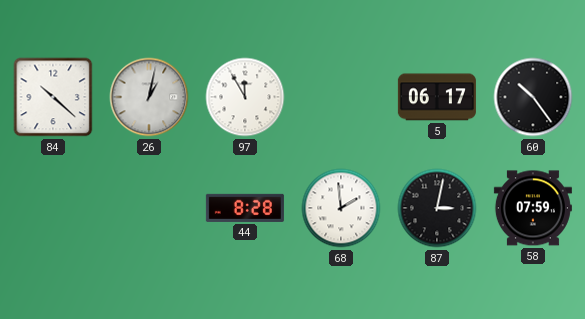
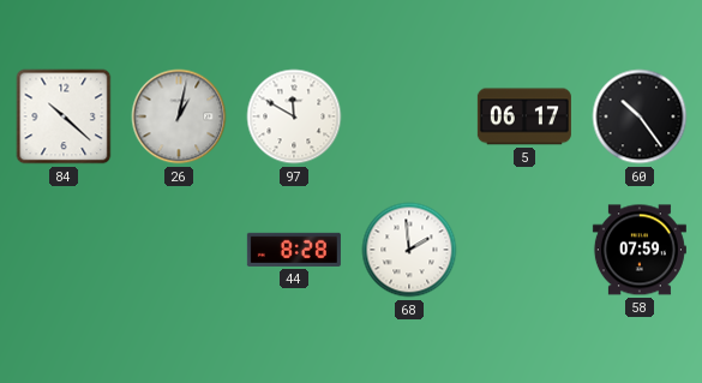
97: 11:55 -> 11:50 (294, 116)
87: 3:02 -> none (437, 208)
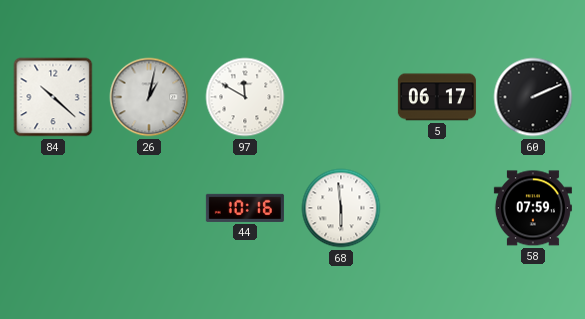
60: 10:24 -> 2:11 (533, 97)
44: 8:28 -> 10:16 (245, 208)
68: 1:59 -> 5:59 (341, 208)
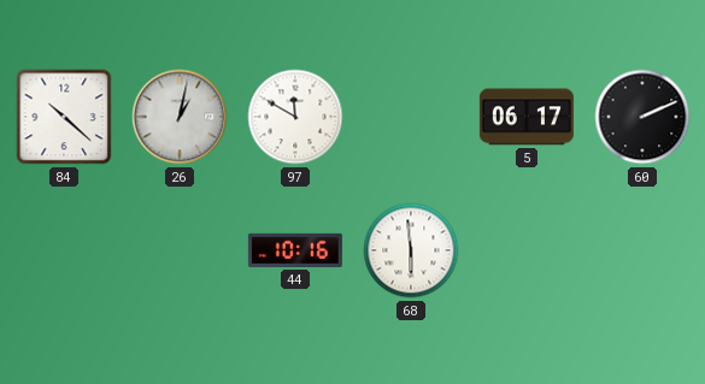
58: 07:59 -> none (533, 208)
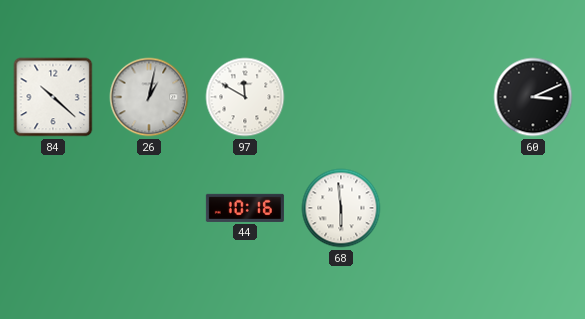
5: 06:17 -> none (527, 117)
60: 2:11 -> 3:11 (533, 97)
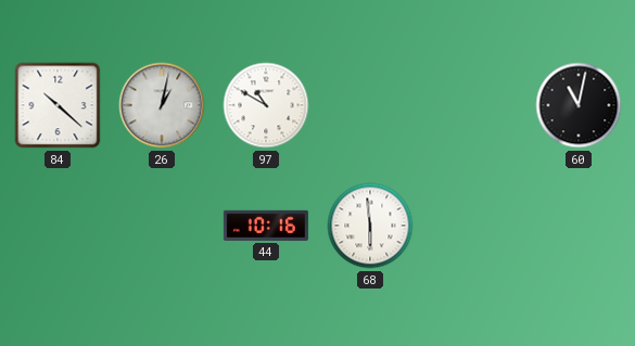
97: 11:50 -> 10:50 (266, 105)
60: 3:11 -> 11:02 (579, 105)
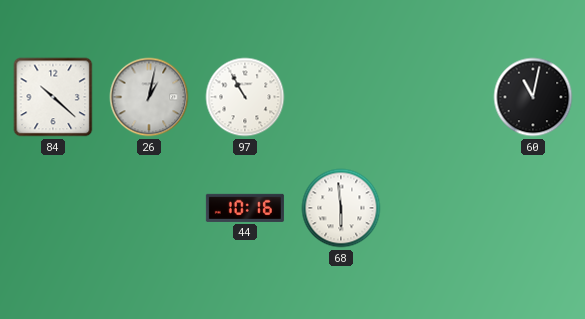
97: 10:50 -> 10:55 (245, 97)
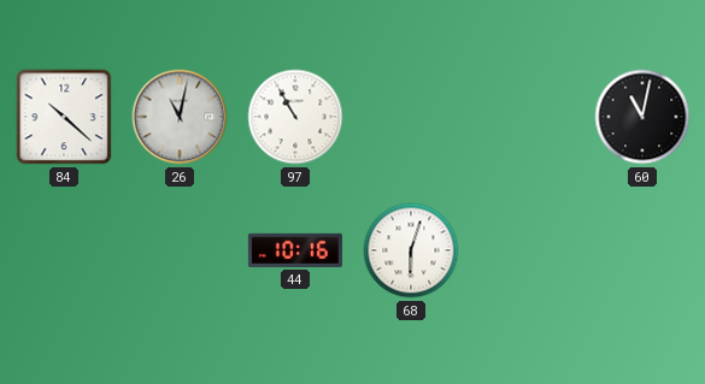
26: 1:02 -> 11:02 (180, 117)
68: 5:59 -> 6:03 (411, 250)
